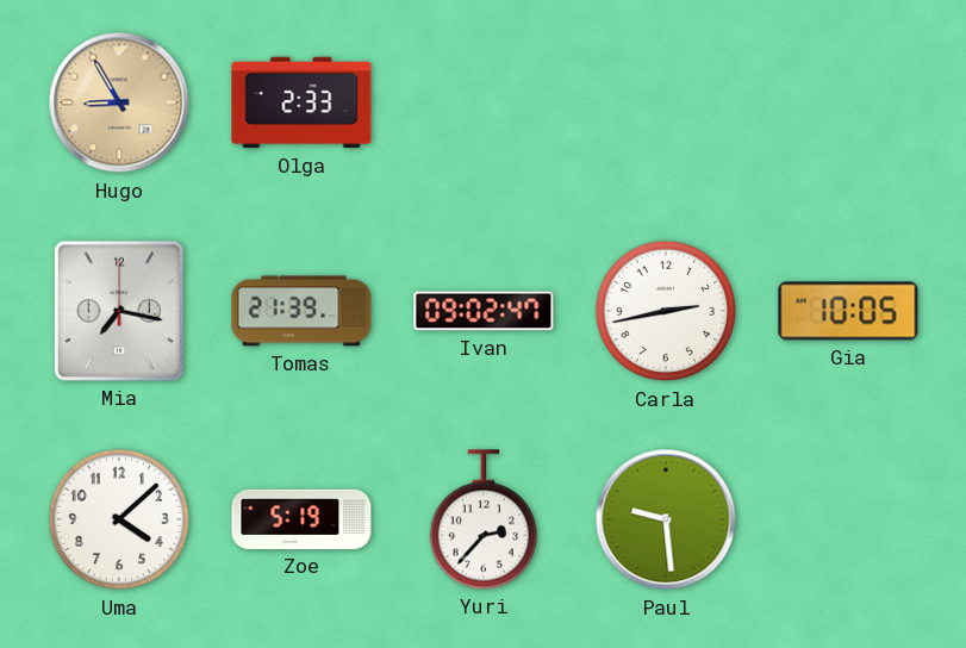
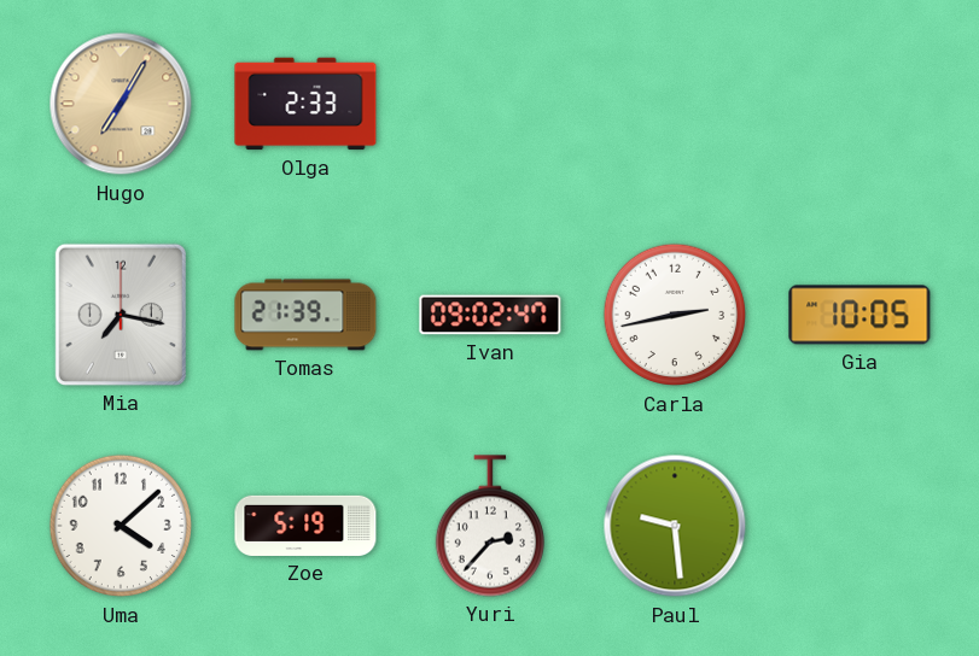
Hugo: 8:55 -> 7:05 (121, 104)
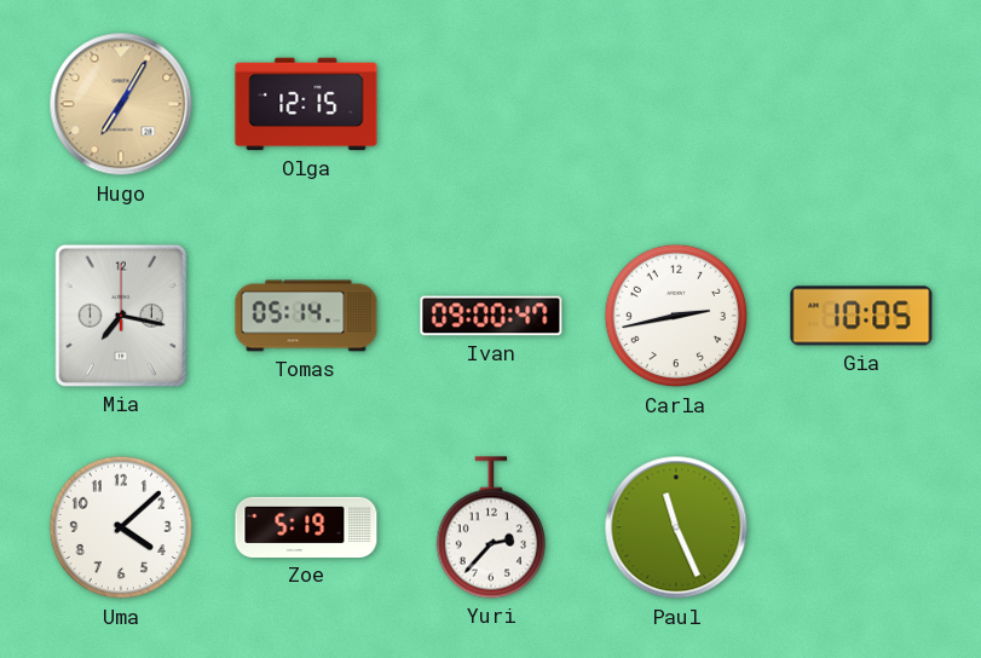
Olga: 2:33 -> 12:15 (306, 104)
Tomas: 21:39 -> 05:14 (306, 316)
Ivan: 09:02 -> 09:00 (491, 316)
Paul: 9:29 -> 11:26 (676, 527)
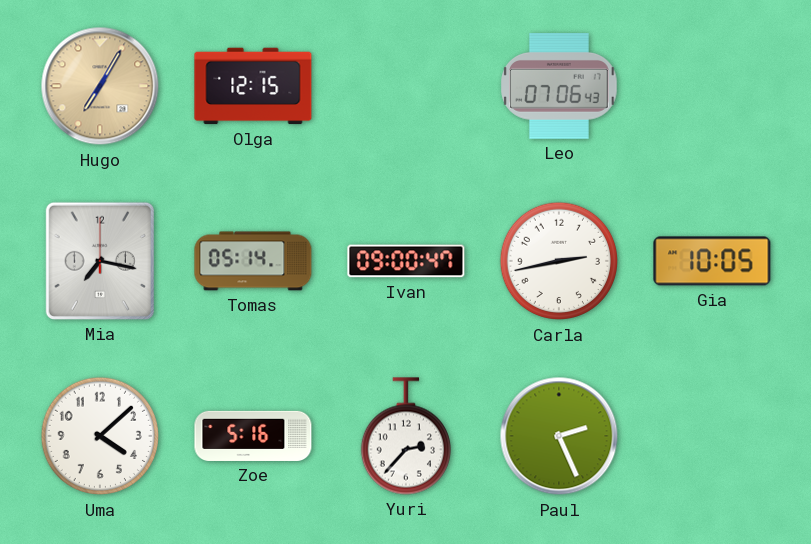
Leo: none -> 07:06 (559, 87)
Zoe: 5:19 -> 5:16 (253, 436)
Paul: 11:26 -> 2:26 (559, 436)
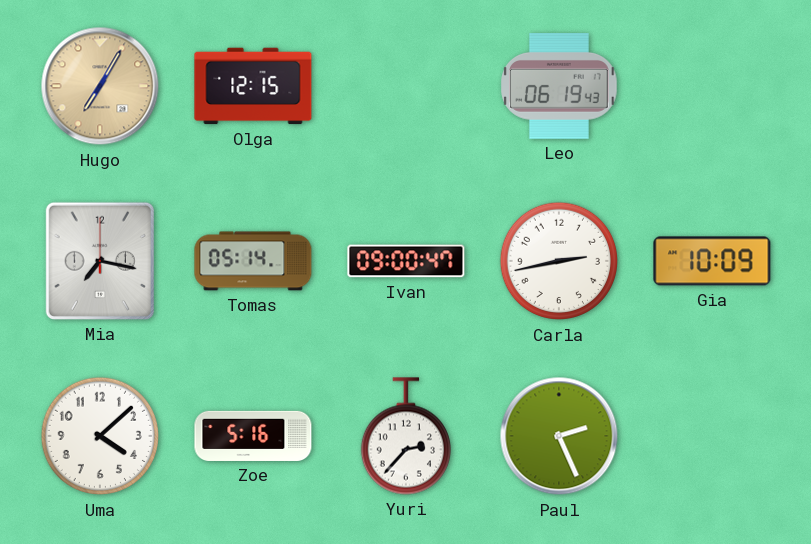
Leo: 07:06 -> 06:19 (559, 87)
Gia: 10:05 -> 10:09 (712, 261)
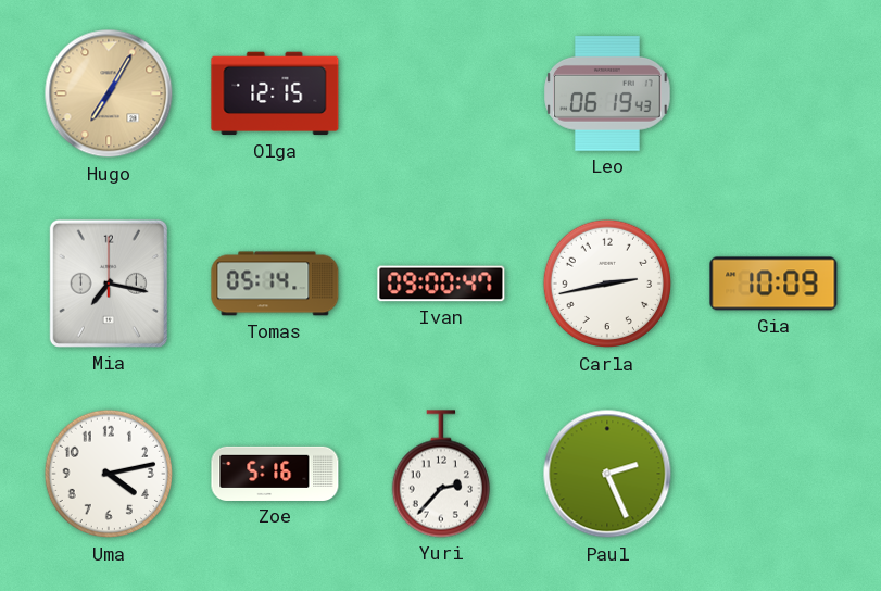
Uma: 4:08 -> 4:13 (109, 474)
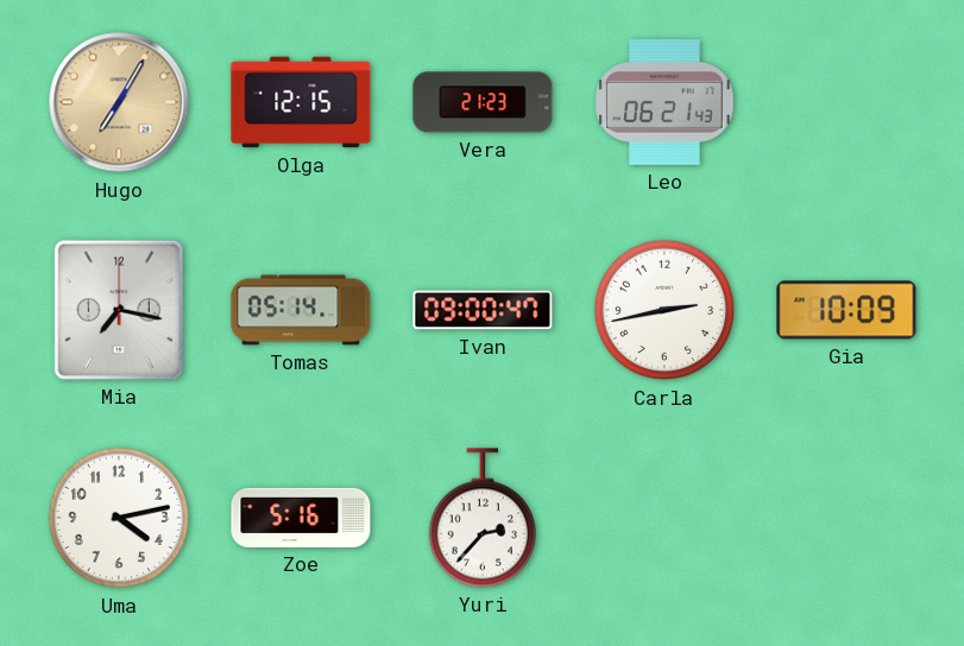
Vera: none -> 21:23 (483, 102)
Leo: 06:19 -> 06:21 (664, 103)
Paul: 2:26 -> none (607, 474)
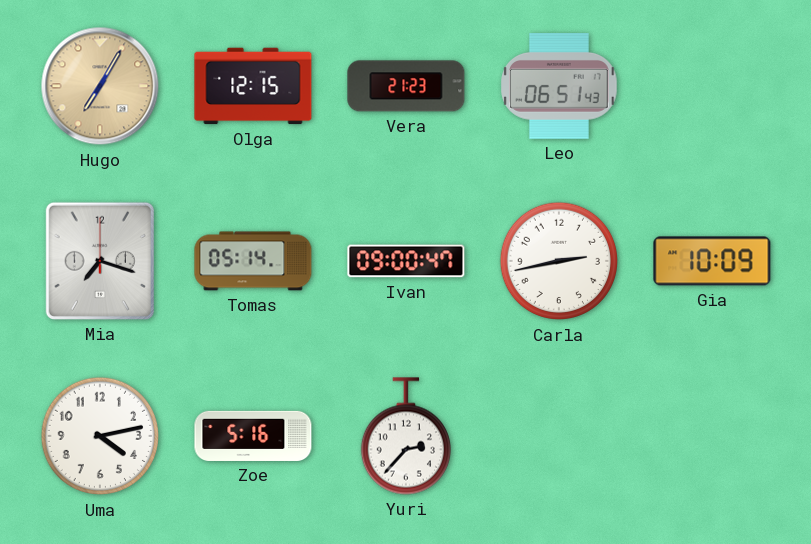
Leo: 06:21 -> 06:51 (559, 87)
Mia: 7:17 -> 7:18 (100, 261)
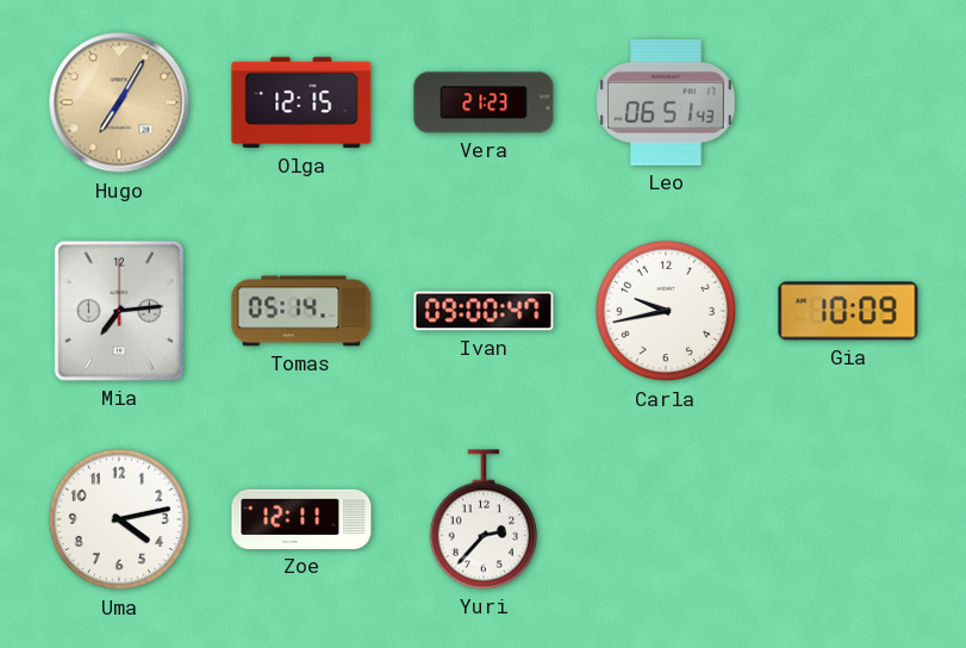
Mia: 7:18 -> 7:14 (119, 311)
Carla: 2:43 -> 9:43 (666, 311)
Zoe: 5:16 -> 12:11 (301, 519)
